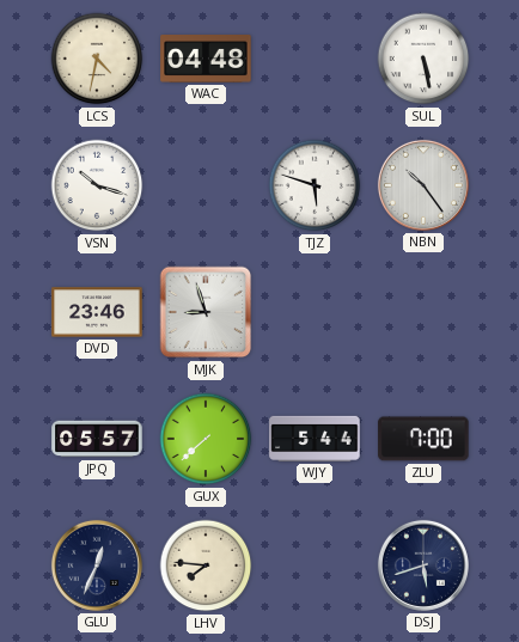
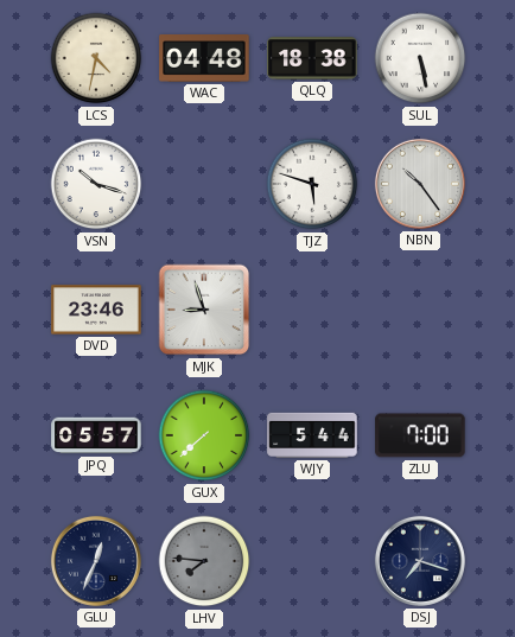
QLQ: none -> 18:38 (312, 58)
LHV dial: cream -> grey (204, 561)
DSJ: 5:42 -> 7:18 (420, 561)
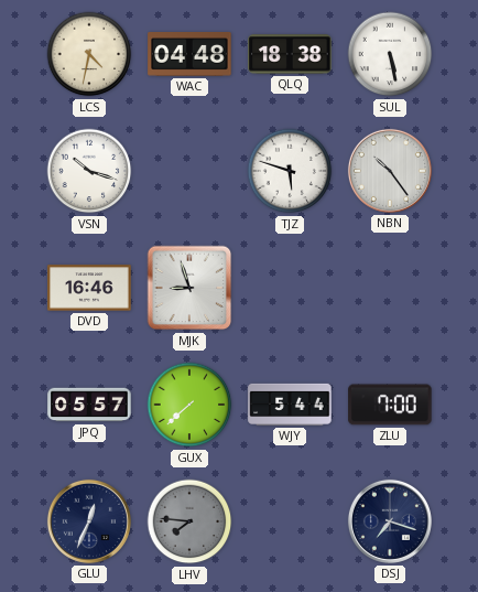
DVD: 23:46 -> 16:46 (89, 288)
